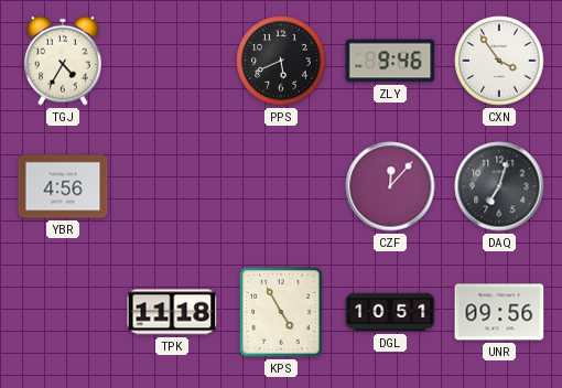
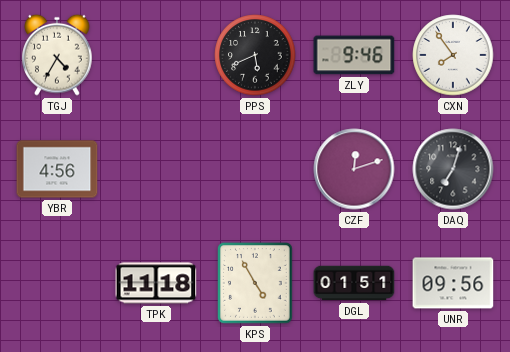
CXN: 3:54 -> 7:54 (453, 55)
CZF: 12:07 -> 12:12 (354, 169)
DGL: 10:51 -> 01:51 (354, 283)
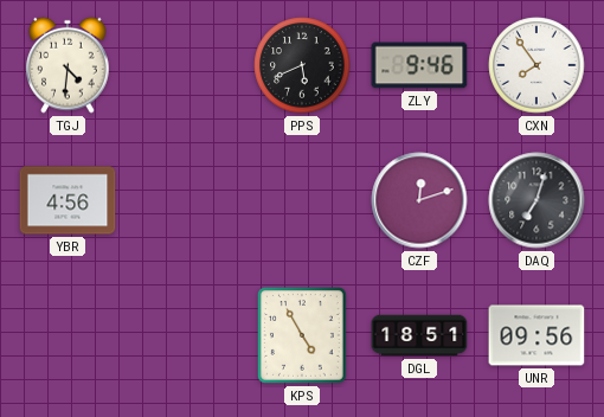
TGJ: 4:35 -> 4:31 (68, 65)
TPK: 11:18 -> none (156, 283)
DGL: 01:51 -> 18:51 (419, 335)
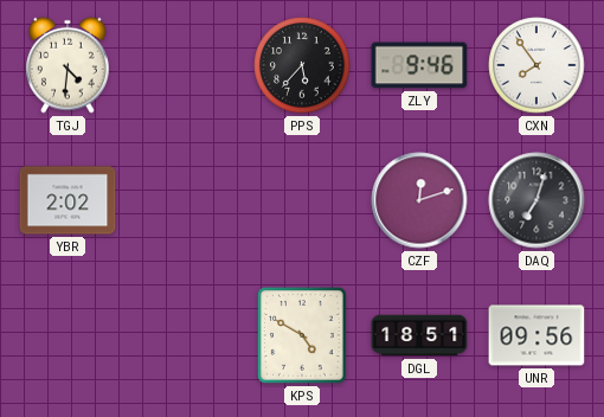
PPS: 5:41 -> 5:37 (302, 65)
YBR: 4:56 -> 2:02 (68, 200)
KPS: 4:55 -> 4:50 (303, 336)
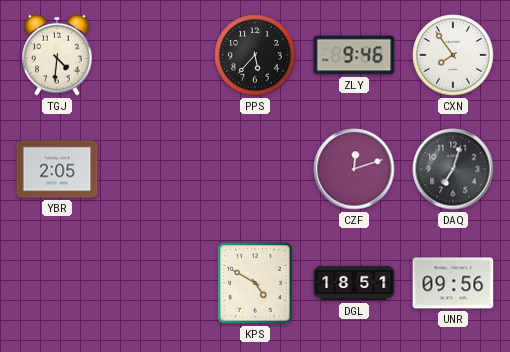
YBR: 2:02 -> 2:05 (57, 169)
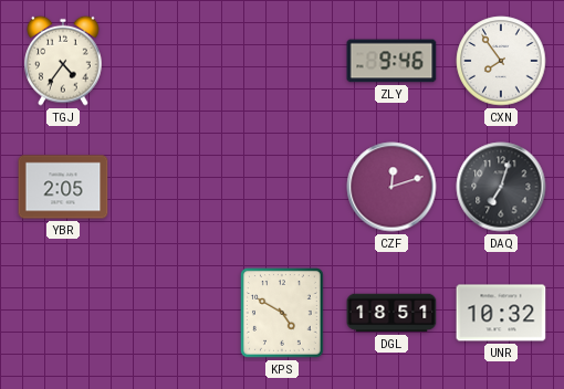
TGJ: 4:31 -> 4:36 (63, 61)
PPS: 5:37 -> none (255, 55)
UNR: 09:56 -> 10:32 (501, 313)
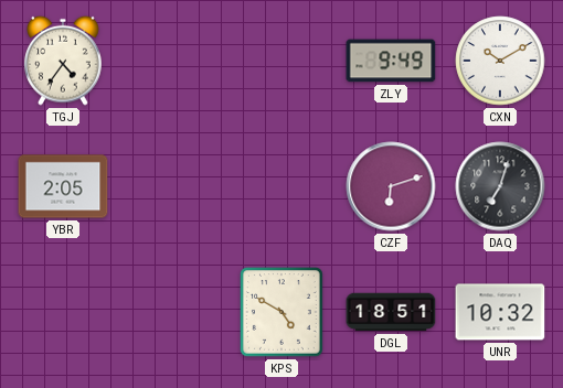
ZLY: 9:46 -> 9:49 (391, 61)
CXN: 7:54 -> 10:10 (500, 61)
CZF: 12:12 -> 6:12 (391, 186)
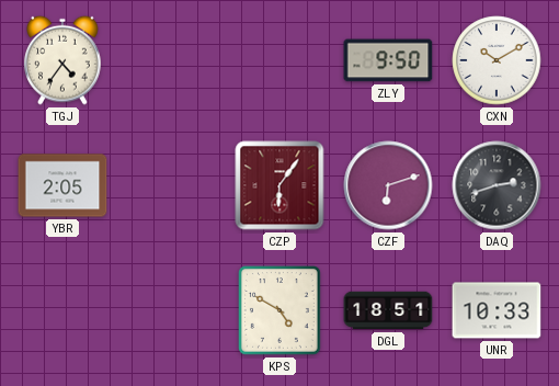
ZLY: 9:49 -> 9:50 (388, 60)
CZP: none -> 6:06 (279, 185)
DAQ: 7:03 -> 2:42 (497, 185)
UNR: 10:32 -> 10:33 (497, 310)
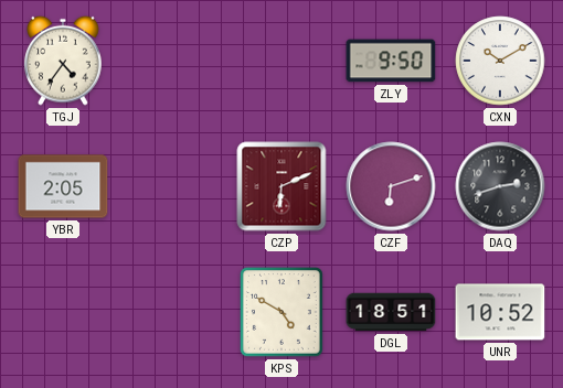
CZP: 6:06 -> 6:11 (281, 186)
UNR: 10:33 -> 10:52 (500, 312)
